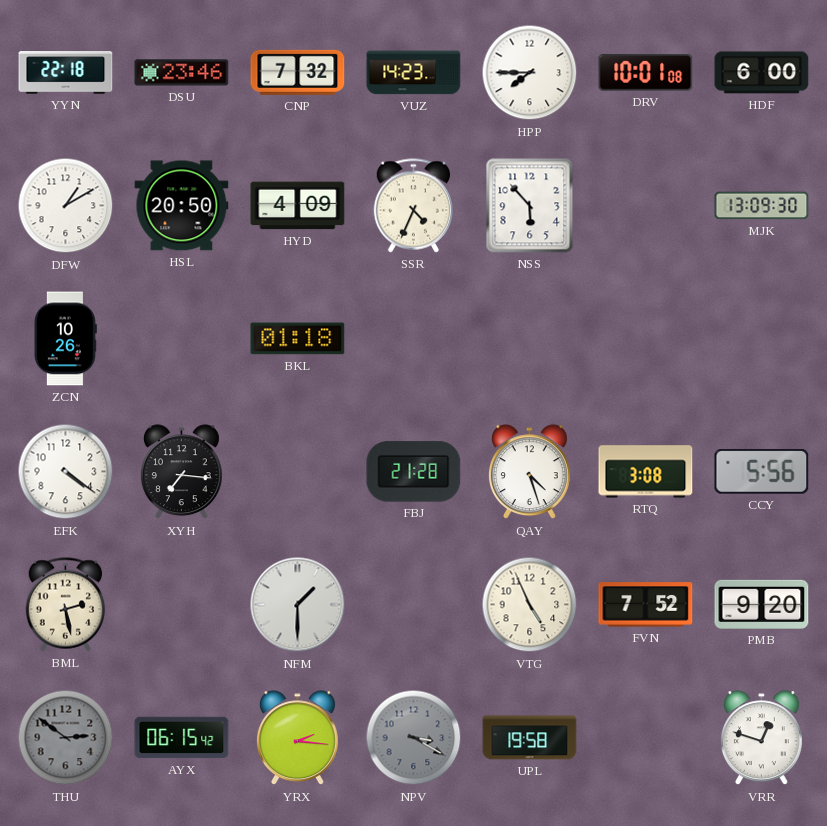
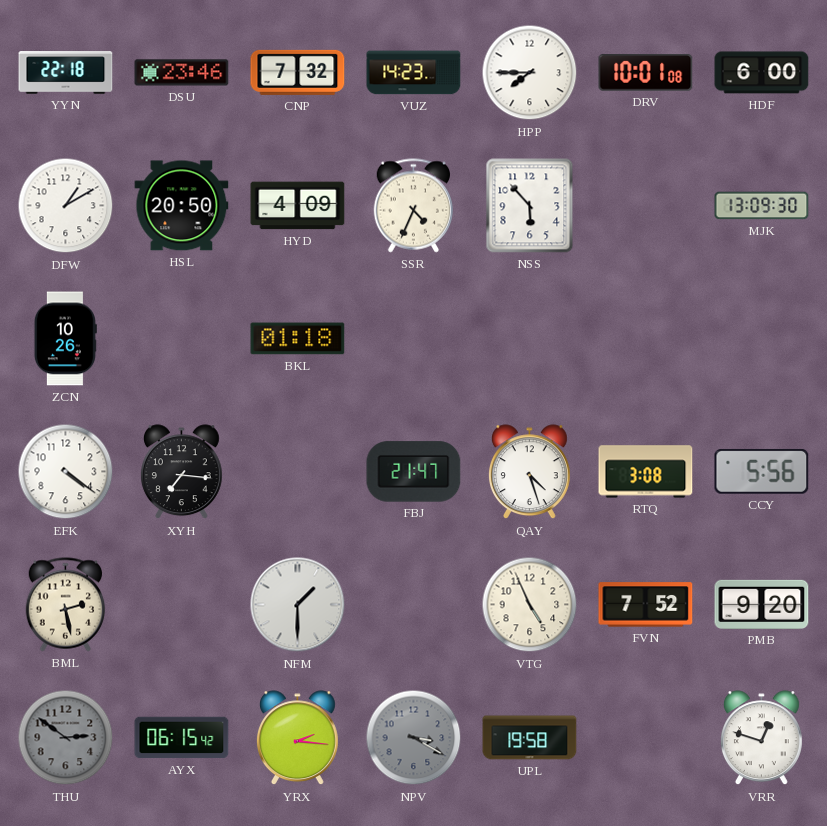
FBJ: 21:28 -> 21:47 (414, 472)
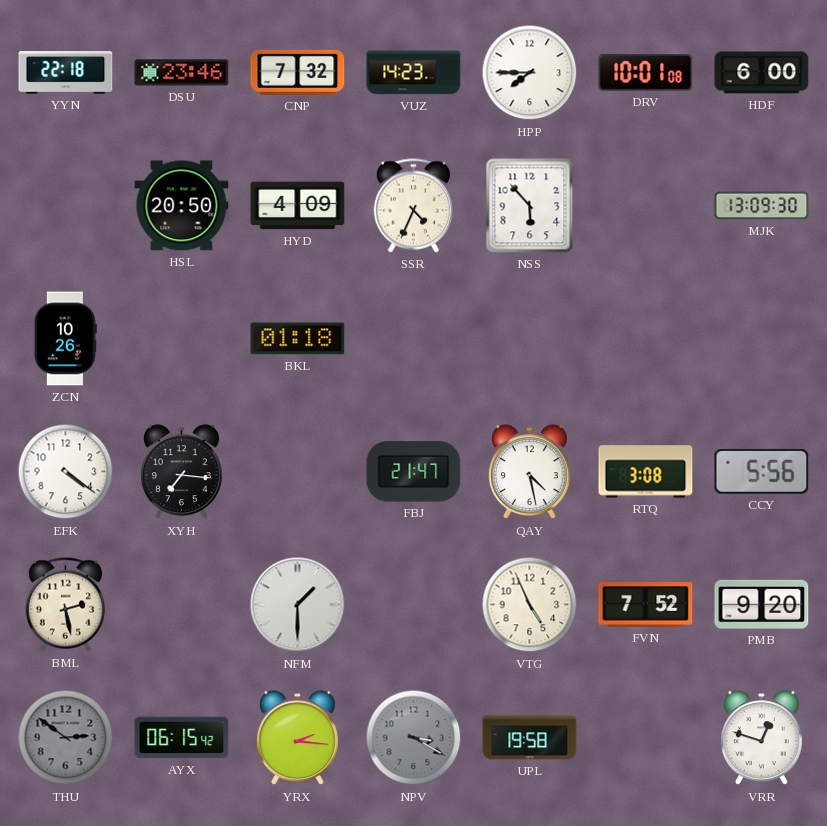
DFW: 1:10 -> none (66, 206)
QAY: 4:27 -> 4:28 (529, 472)
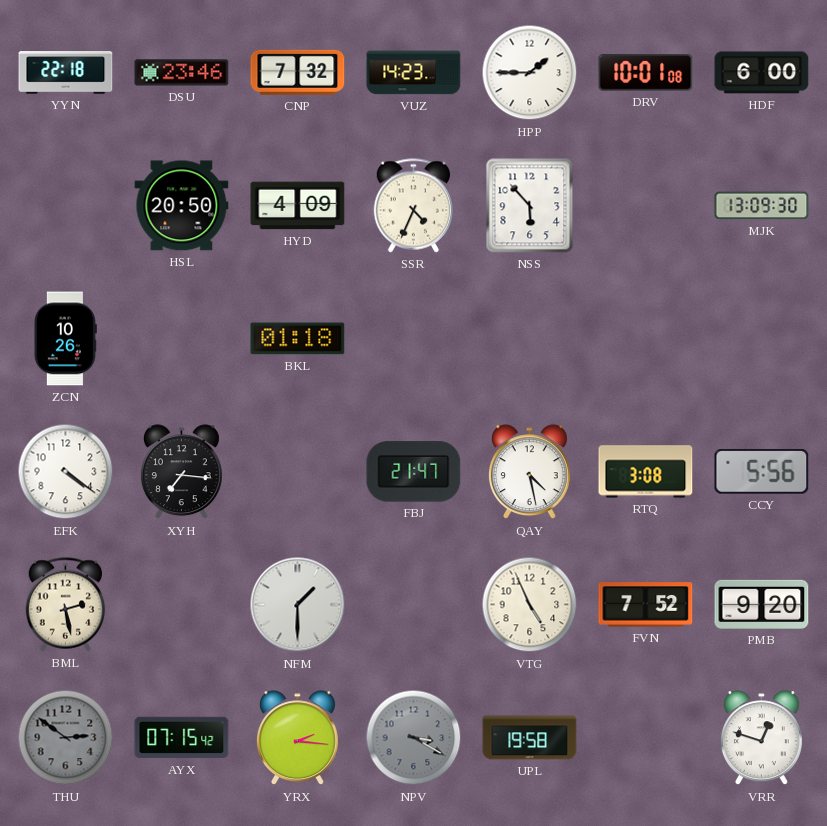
HPP: 7:45 -> 1:45 (530, 73)
AYX: 06:15 -> 07:15 (182, 738)
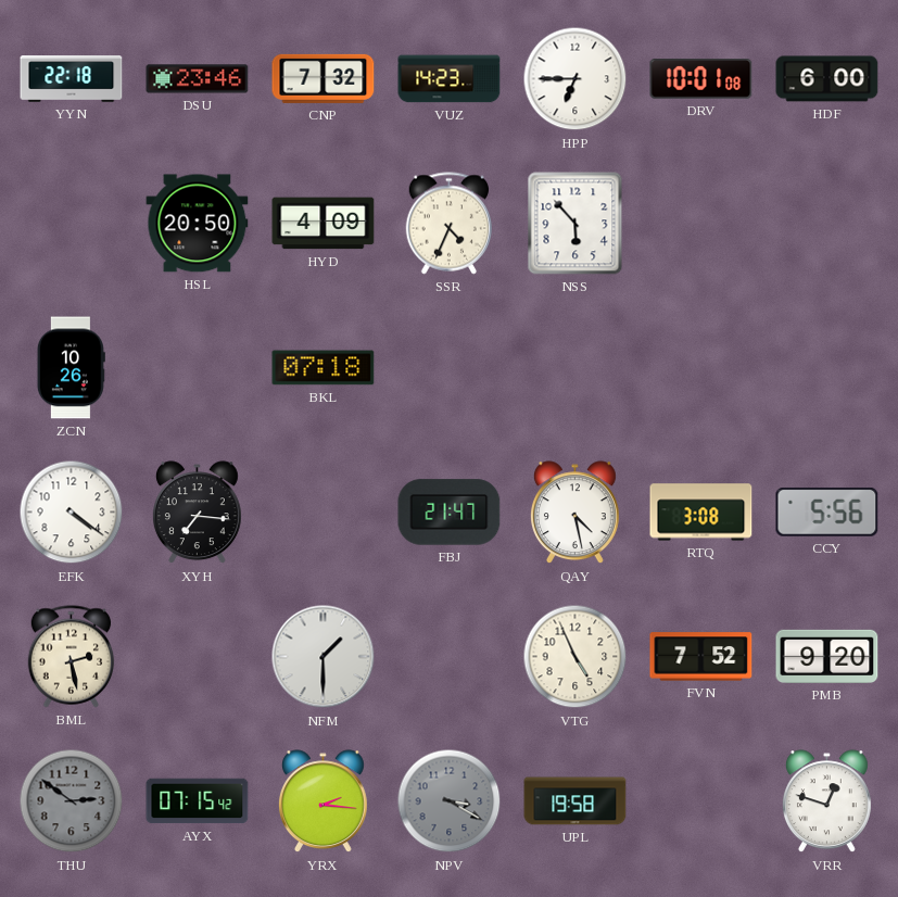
HPP: 1:45 -> 6:45 (576, 79)
MJK: 13:09 -> none (762, 206)
BKL: 01:18 -> 07:18 (324, 368)
